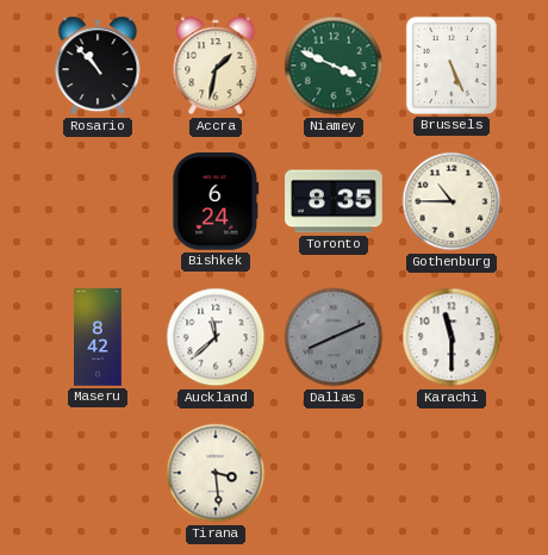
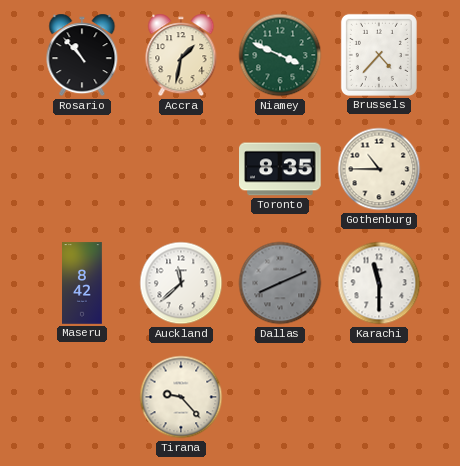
Brussels: 5:26 -> 4:37 (379, 55)
Bishkek: 6:24 -> none (216, 201)
Tirana: 3:29 -> 9:23 (181, 397)
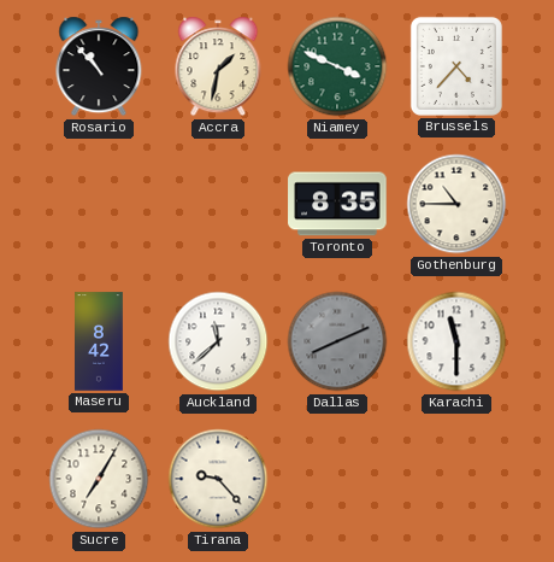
Sucre: none -> 7:05 (99, 479)
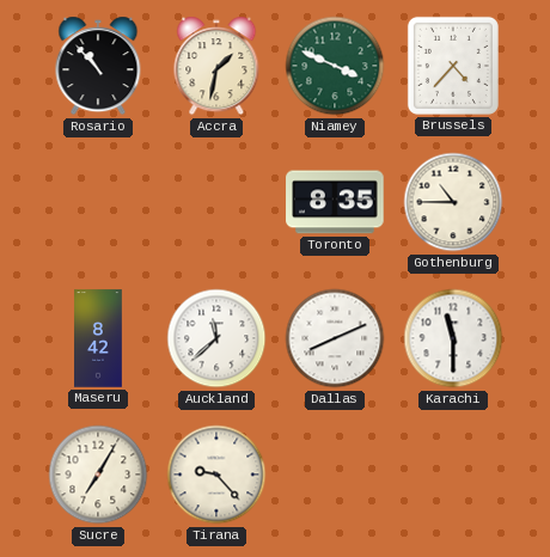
Dallas dial: grey -> white (335, 338)
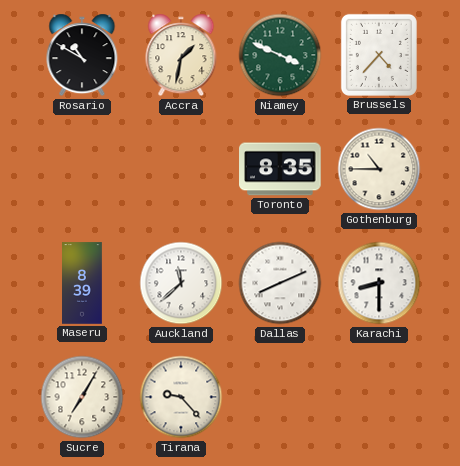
Rosario: 10:53 -> 10:50 (82, 55)
Maseru: 8:42 -> 8:39 (83, 283)
Karachi: 11:30 -> 8:30 (379, 283)
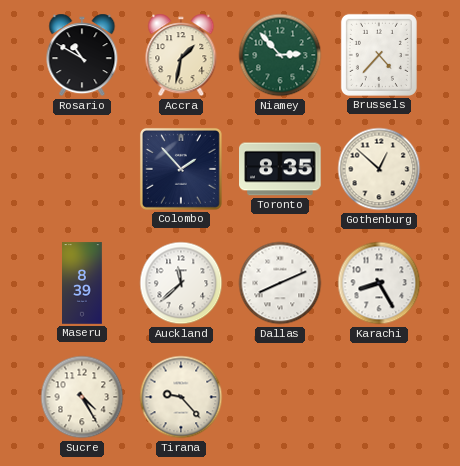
Niamey: 3:49 -> 2:53 (280, 55)
Colombo: none -> 1:53 (181, 169)
Gothenburg: 10:45 -> 12:52 (379, 169)
Karachi: 8:30 -> 8:25 (379, 283)
Sucre: 7:05 -> 4:25 (82, 397)
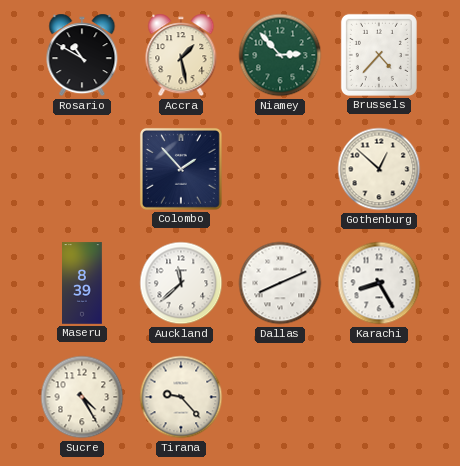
Accra: 1:32 -> 1:28 (181, 55)
Toronto: 8:35 -> none (280, 169)
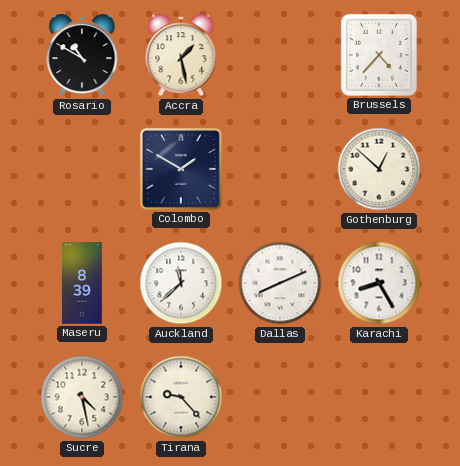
Niamey: 2:53 -> none (280, 55)
Colombo: 1:53 -> 1:50 (181, 169)
Sucre: 4:25 -> 4:28 (82, 397)
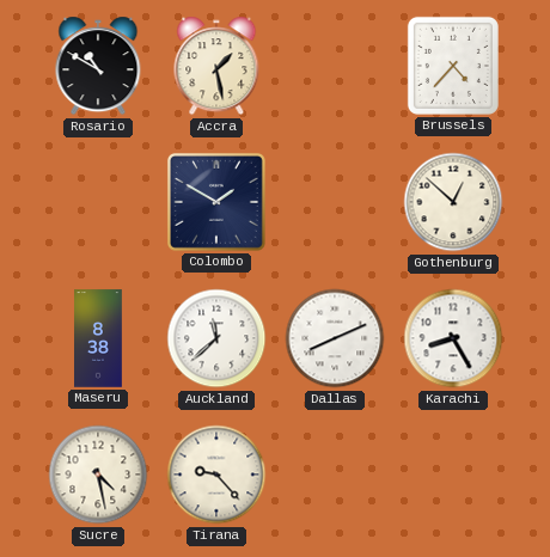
Maseru: 8:39 -> 8:38 (99, 338)
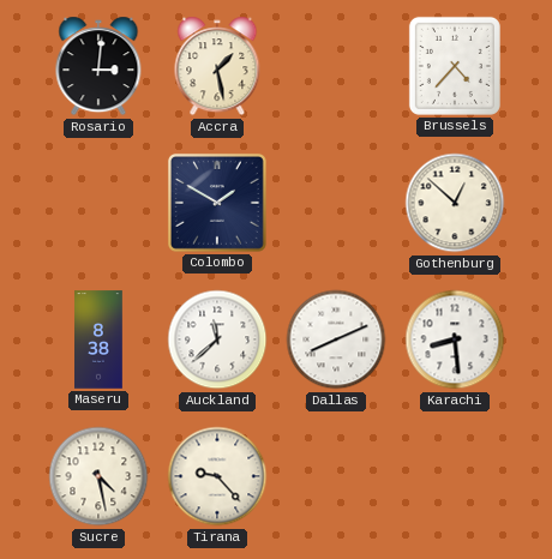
Rosario: 10:50 -> 3:01 (98, 66)
Karachi: 8:25 -> 8:29 (455, 339)
